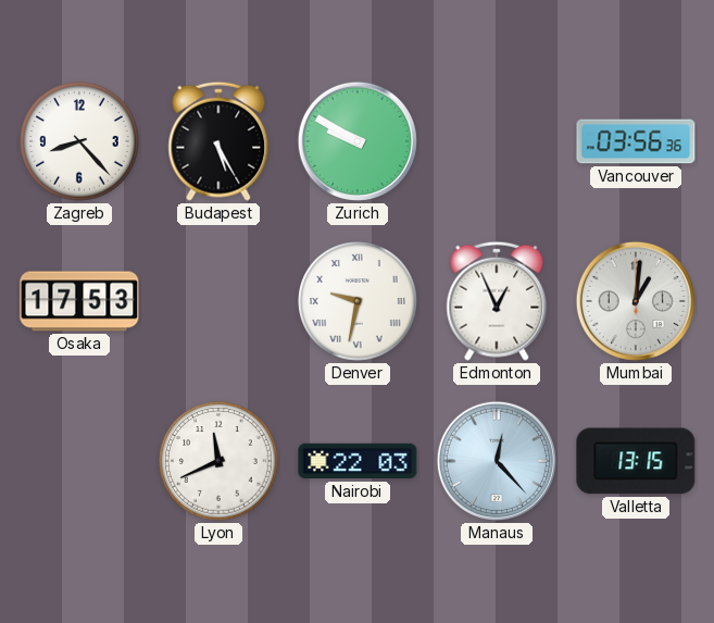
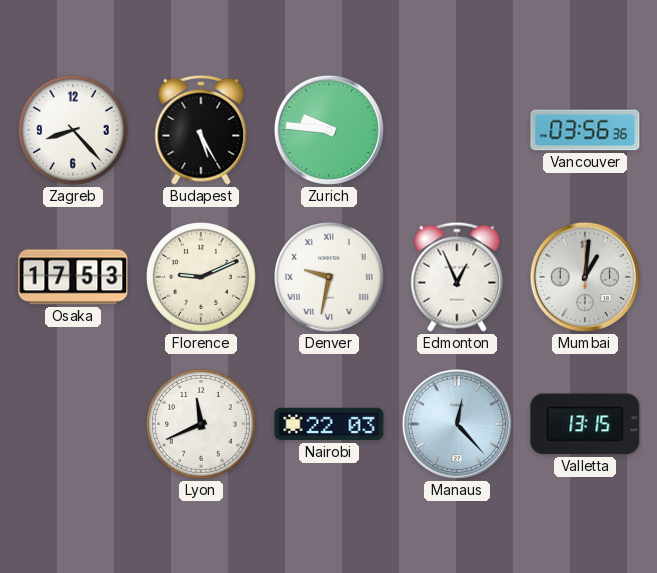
Zurich: 9:50 -> 9:46 (329, 130)
Florence: none -> 9:11 (201, 277)
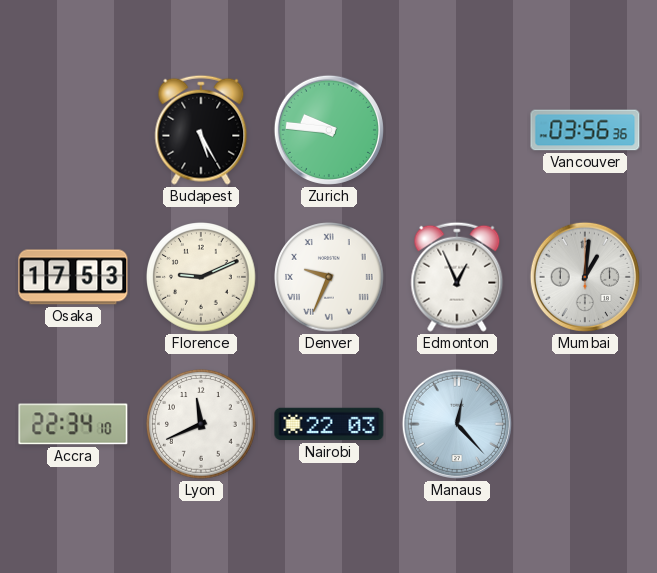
Zagreb: 8:23 -> none (73, 130)
Denver: 9:32 -> 9:34 (329, 277)
Accra: none -> 22:34 (73, 424)
Valletta: 13:15 -> none (585, 424)
